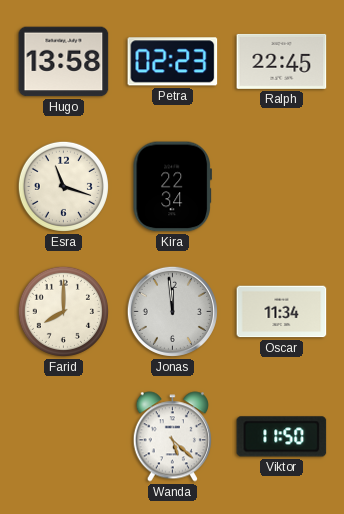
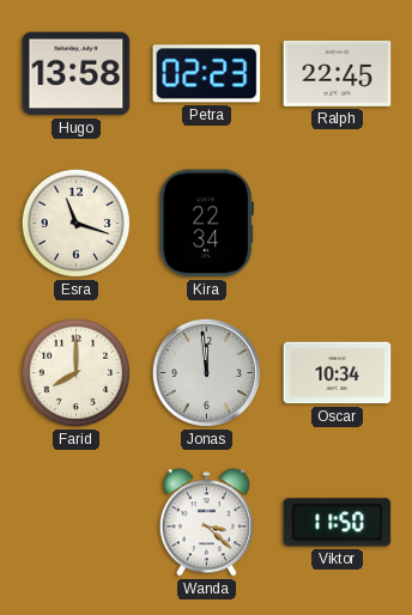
Oscar: 11:34 -> 10:34 (338, 373)
Wanda: 5:22 -> 3:22 (206, 523)
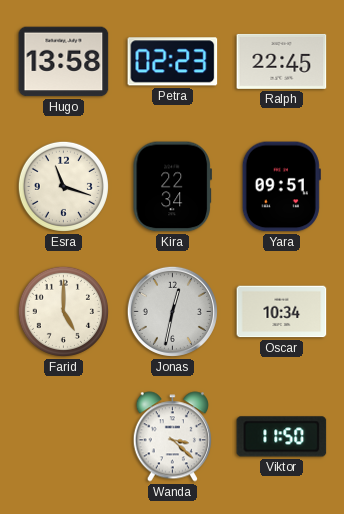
Yara: none -> 09:51 (281, 187)
Farid: 8:00 -> 5:00 (63, 311)
Jonas: 11:59 -> 12:32 (172, 311)
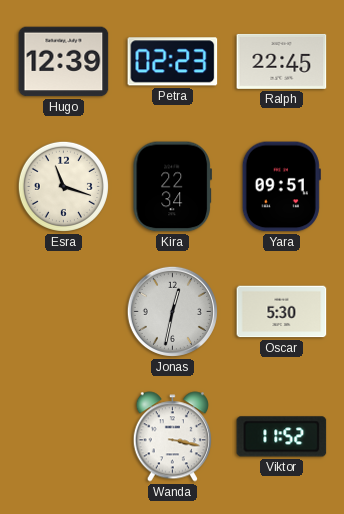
Hugo: 13:58 -> 12:39 (64, 62)
Farid: 5:00 -> none (63, 311)
Oscar: 10:34 -> 5:30 (282, 312)
Wanda: 3:22 -> 3:17 (172, 437)
Viktor: 11:50 -> 11:52 (282, 437)
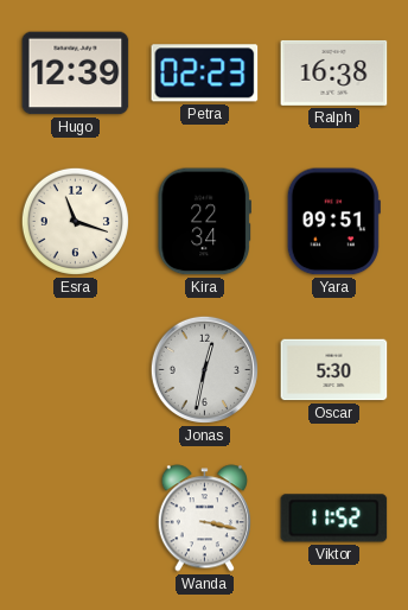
Ralph: 22:45 -> 16:38 (334, 72)
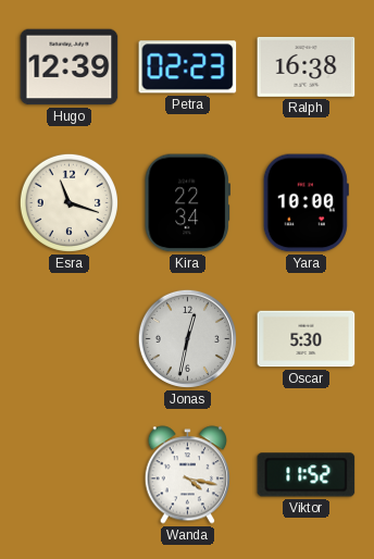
Yara: 09:51 -> 10:00 (306, 203)
Wanda: 3:17 -> 4:17 (187, 475)
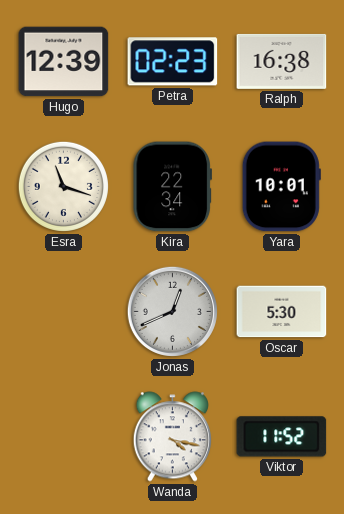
Yara: 10:00 -> 10:01 (281, 187)
Jonas: 12:32 -> 12:41 (172, 311)
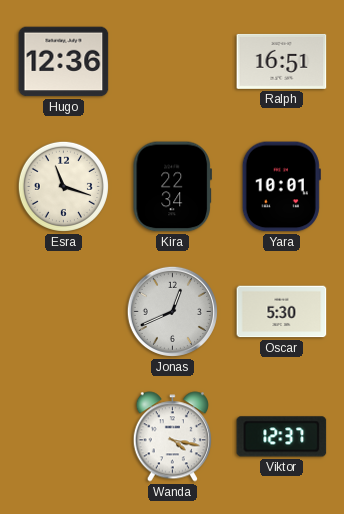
Hugo: 12:39 -> 12:36 (64, 62)
Petra: 02:23 -> none (173, 62)
Ralph: 16:38 -> 16:51 (282, 61)
Viktor: 11:52 -> 12:37 (282, 437)
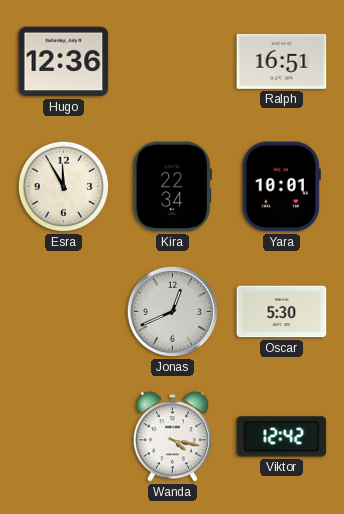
Esra: 11:18 -> 11:55 (63, 186)
Viktor: 12:37 -> 12:42 (282, 437)
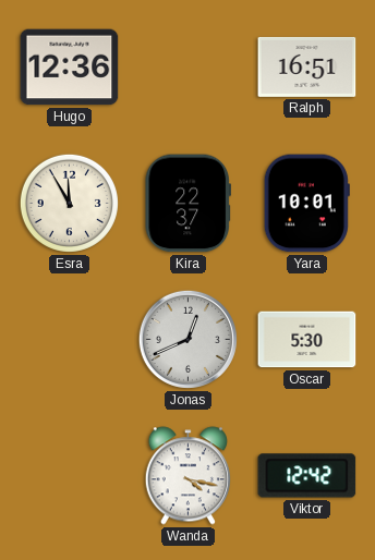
Kira: 22:34 -> 22:37 (187, 204)
